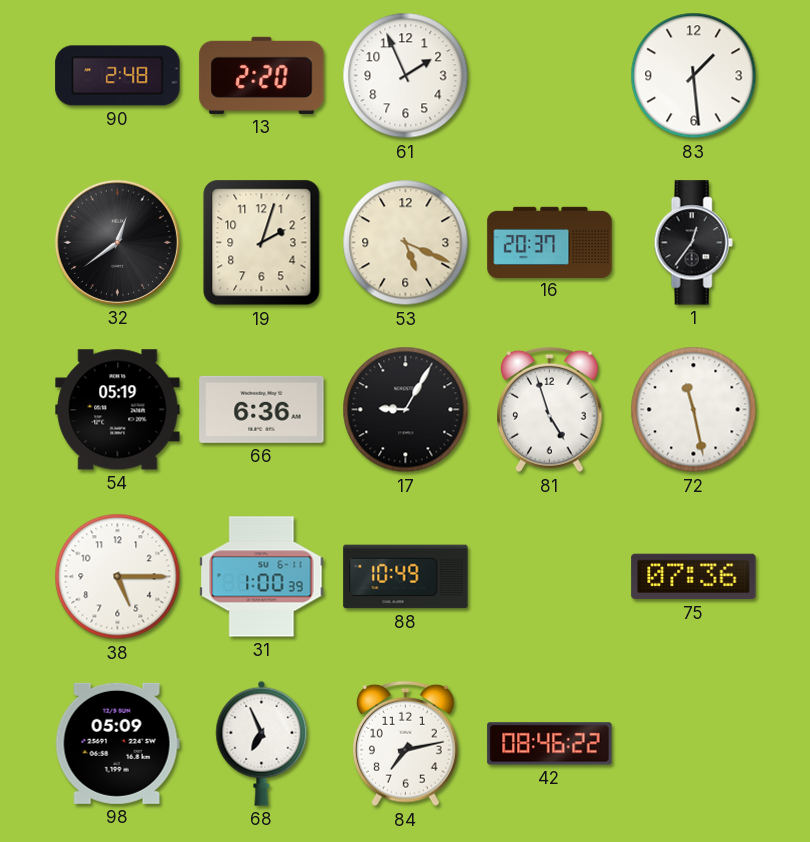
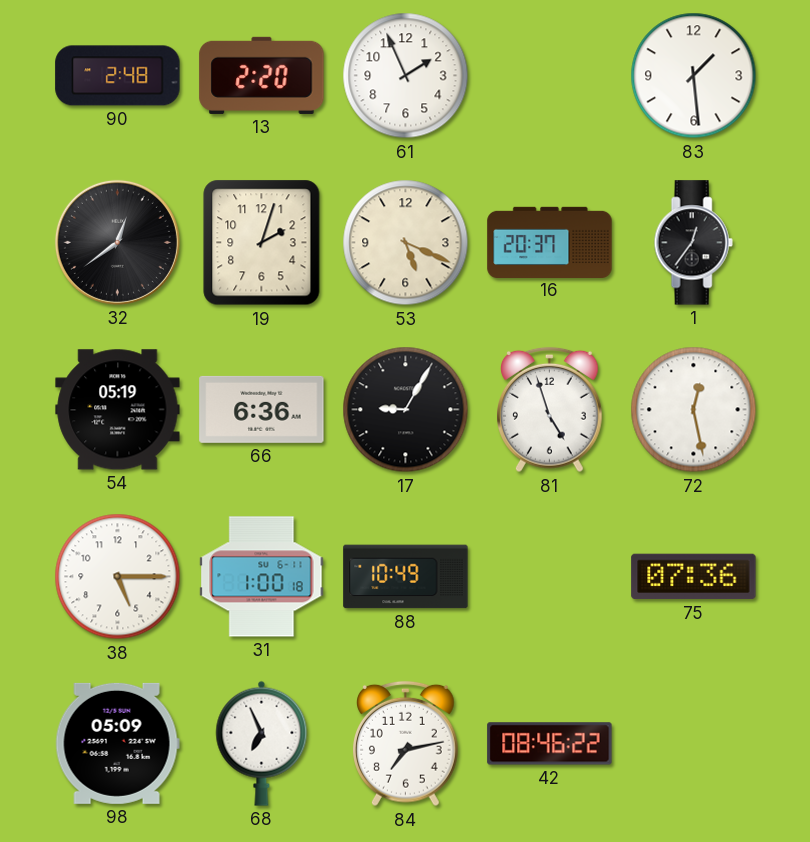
72: 11:28 -> 12:28 (694, 410)
31: 1:00:39 -> 1:00:18 (262, 577)
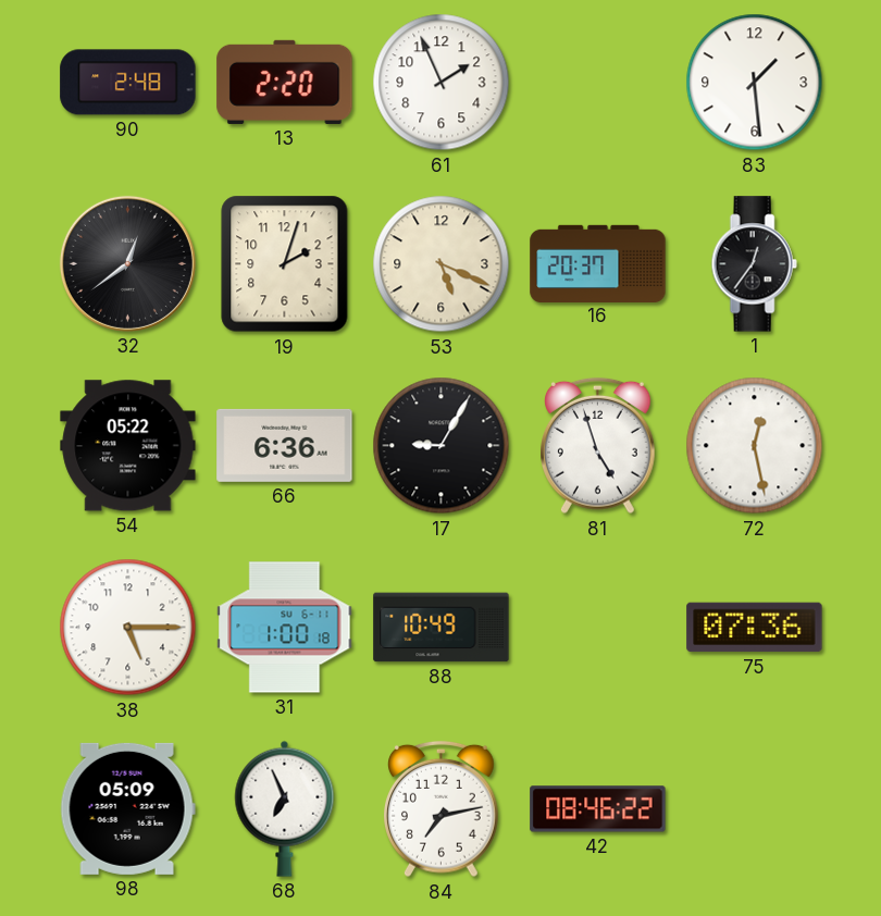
54: 05:19 -> 05:22 (128, 446)
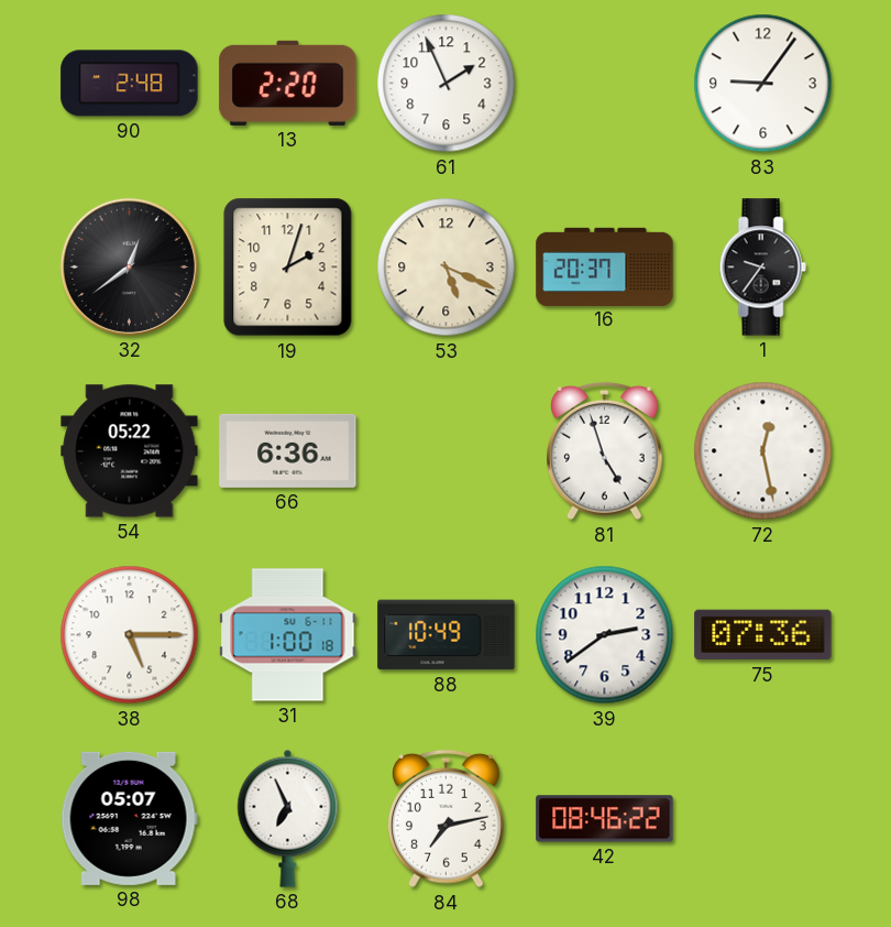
83: 1:29 -> 9:06 (763, 84)
1: 12:36 -> 9:36 (762, 268)
17: 9:05 -> none (442, 446)
39: none -> 2:39 (605, 635)
98: 05:09 -> 05:07 (129, 818)
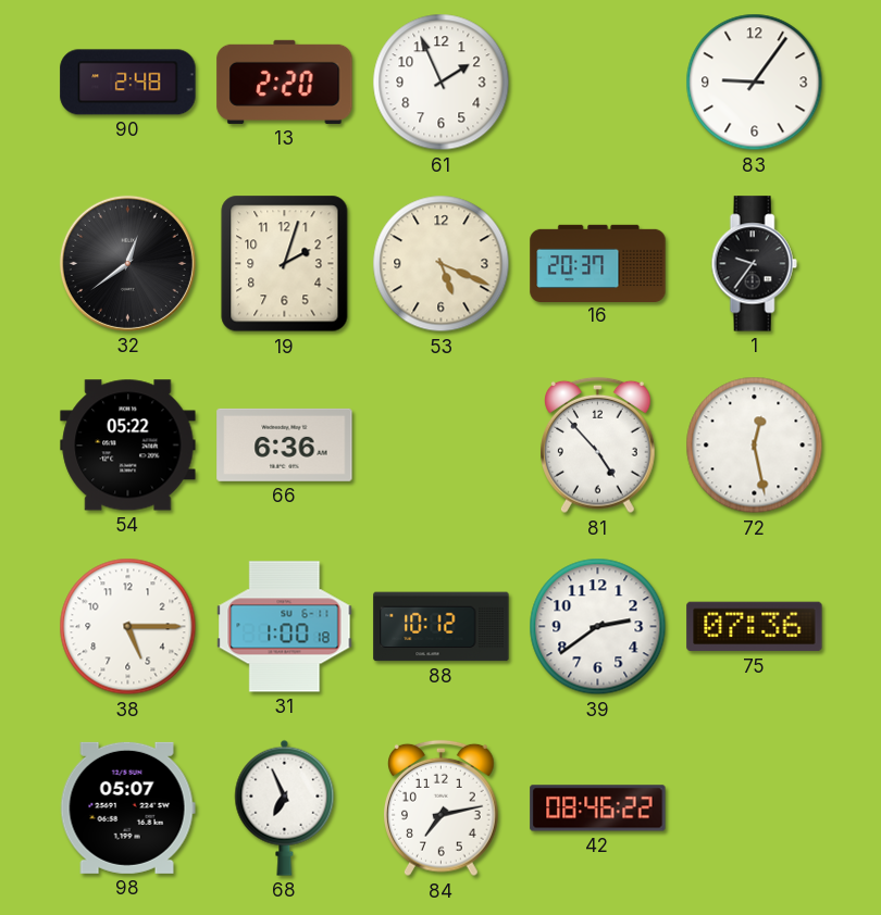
81: 4:57 -> 4:53 (598, 446)
88: 10:49 -> 10:12 (442, 627)
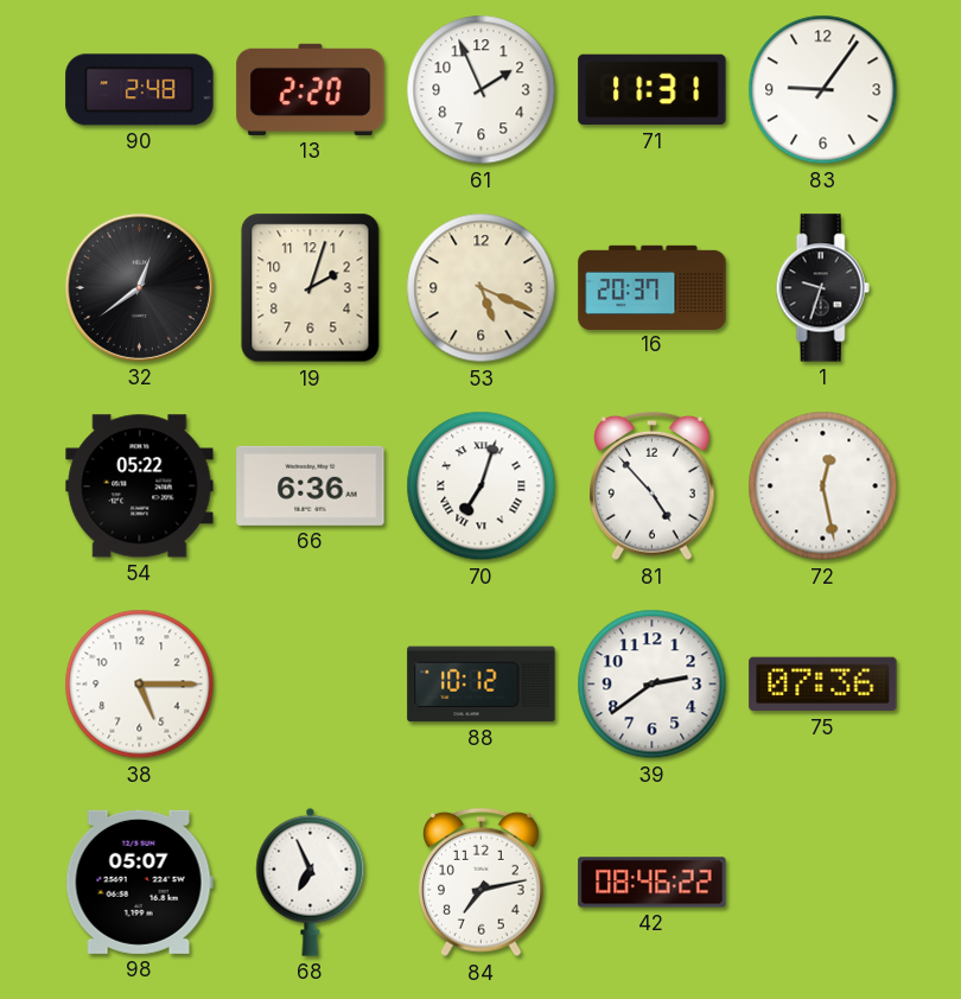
71: none -> 11:31 (653, 90)
1: 9:36 -> 9:33 (822, 288)
70: none -> 7:03 (482, 486)
31: 1:00 -> none (285, 627)
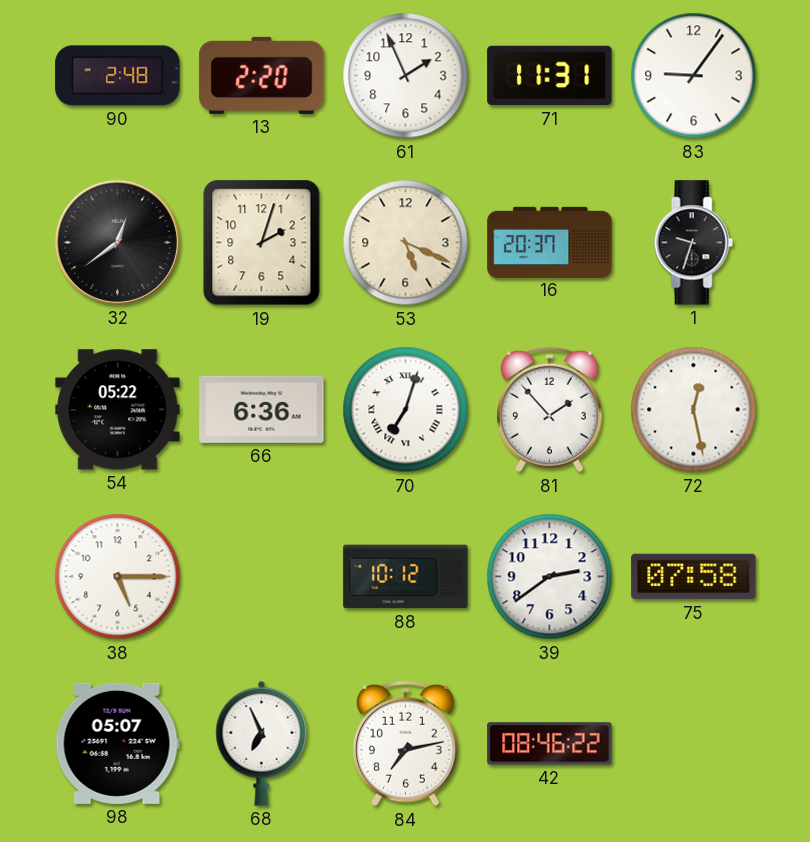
81: 4:53 -> 1:53 (550, 410)
75: 07:36 -> 07:58 (694, 577)
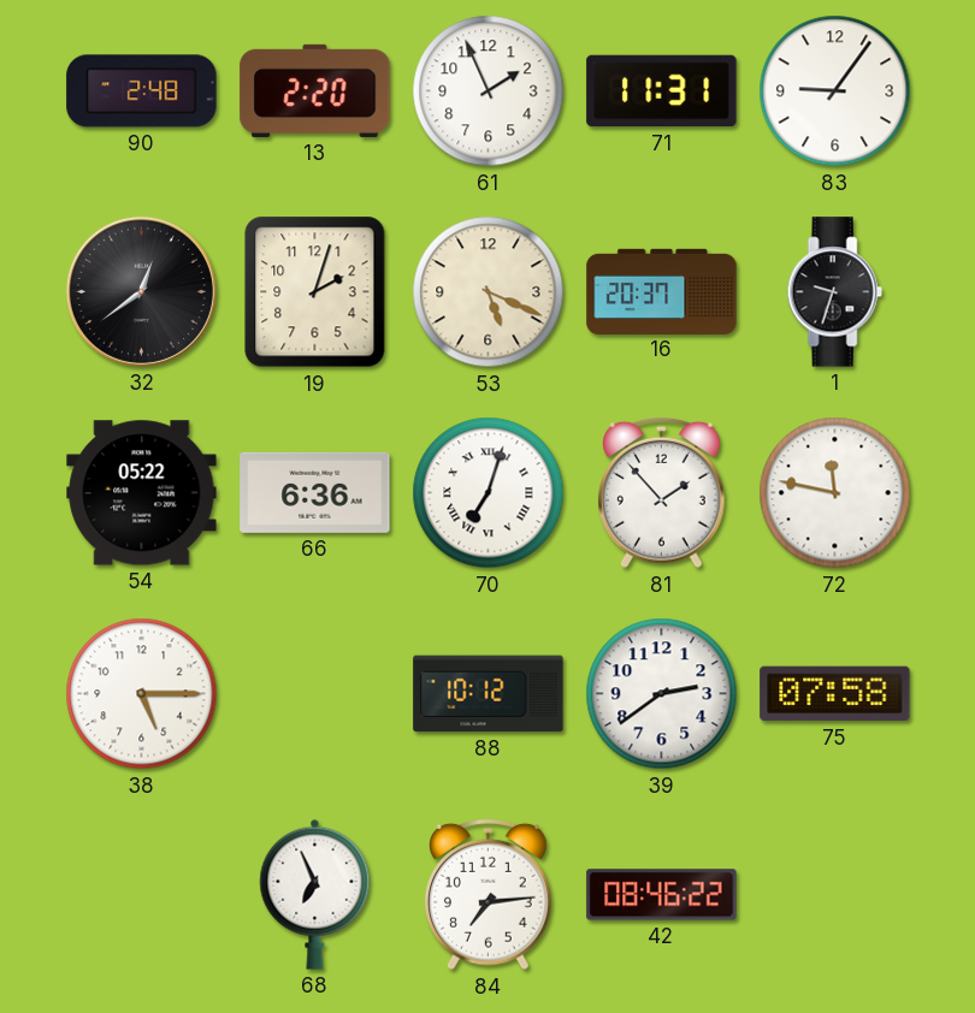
72: 12:28 -> 11:47 (835, 493)
98: 05:07 -> none (117, 743)
84: 7:13 -> 7:14 (489, 895)
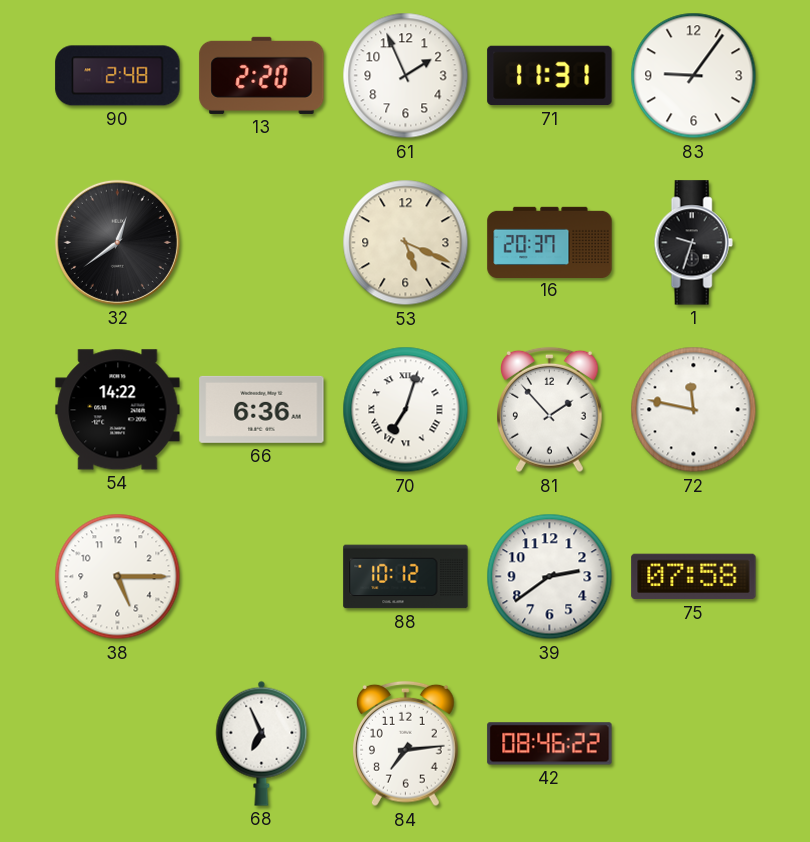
19: 2:03 -> none (315, 292)
54: 05:22 -> 14:22 (118, 410)
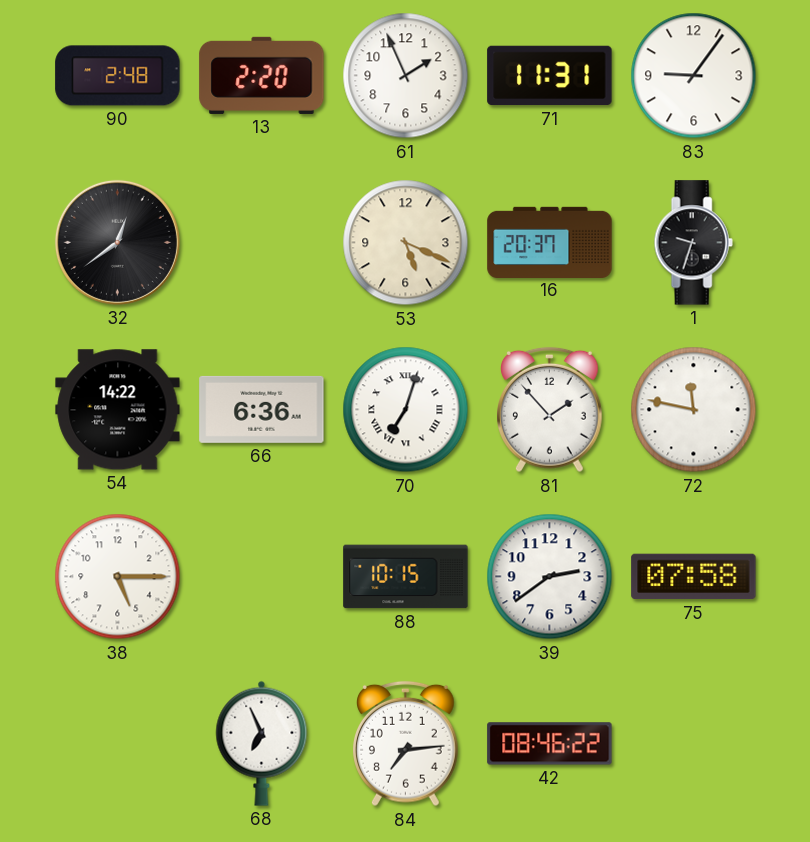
88: 10:12 -> 10:15 (406, 577)
